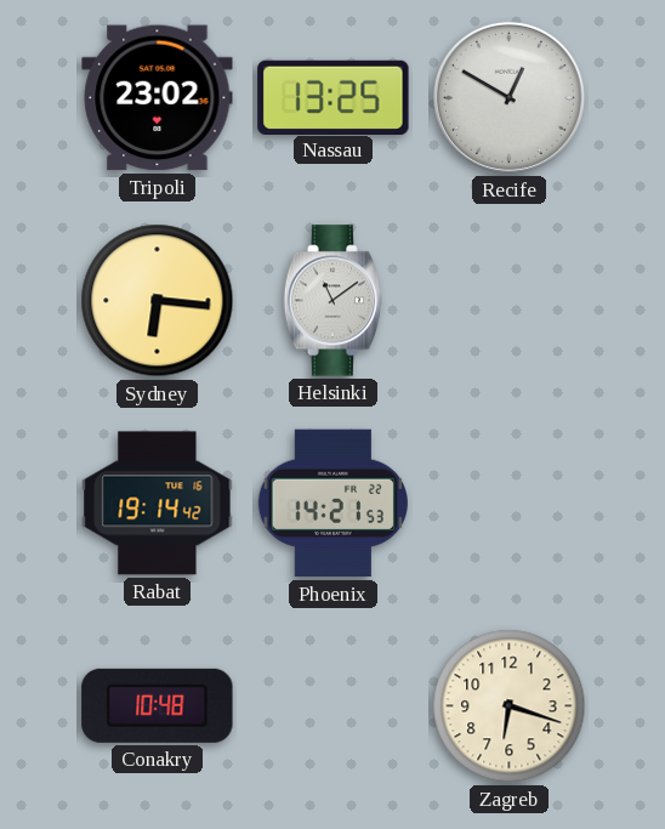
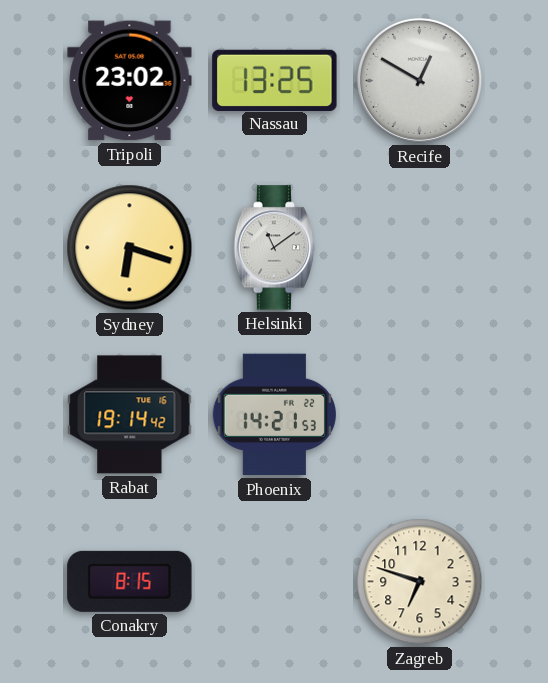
Sydney: 6:16 -> 6:18 (130, 248)
Conakry: 10:48 -> 8:15 (130, 581)
Zagreb: 6:18 -> 6:48 (420, 582)
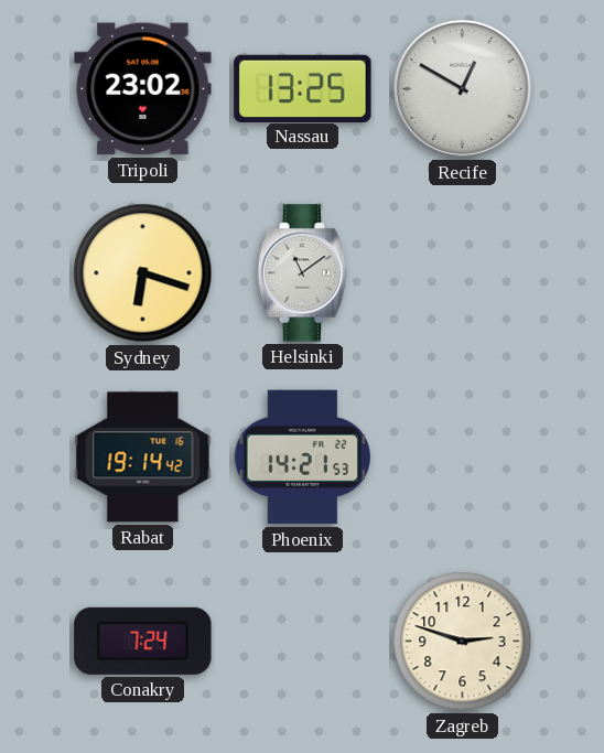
Conakry: 8:15 -> 7:24 (143, 641)
Zagreb: 6:48 -> 2:48 (463, 642)
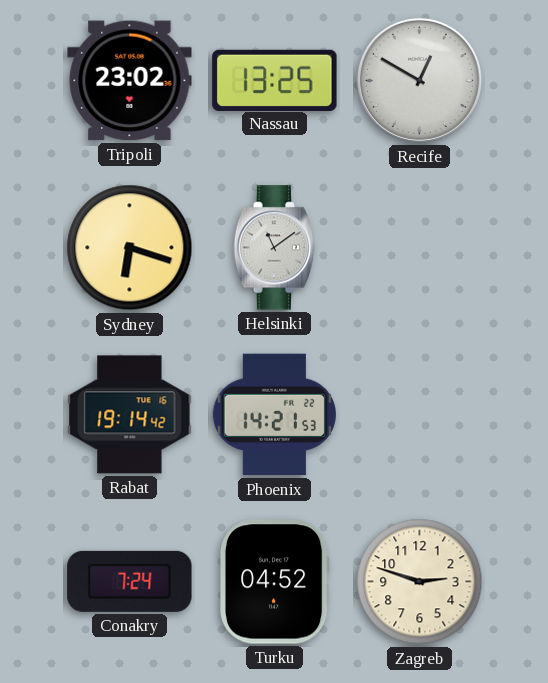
Turku: none -> 04:52 (274, 582)
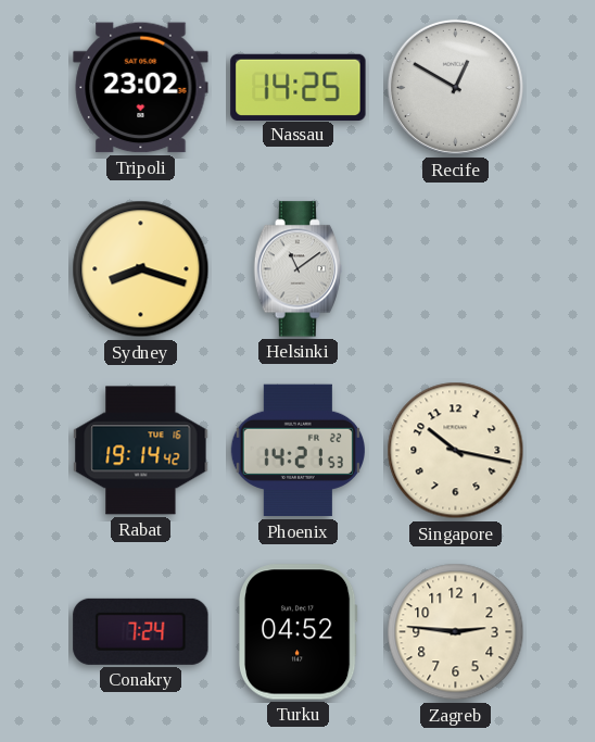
Nassau: 13:25 -> 14:25 (299, 87)
Sydney: 6:18 -> 8:18 (141, 269)
Singapore: none -> 10:17 (456, 451)
Zagreb: 2:48 -> 2:46 (456, 632)
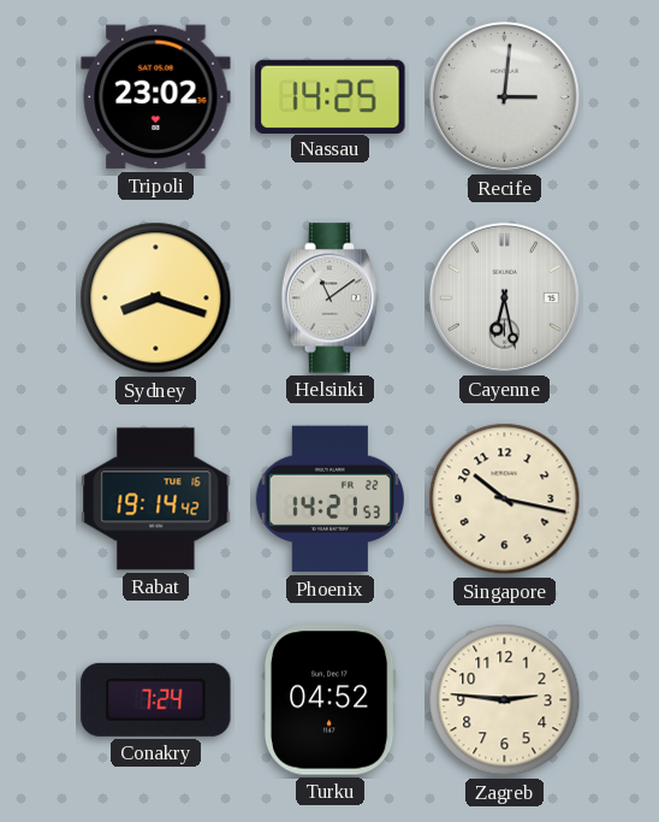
Recife: 12:50 -> 3:01 (504, 96)
Cayenne: none -> 6:28 (504, 297)
